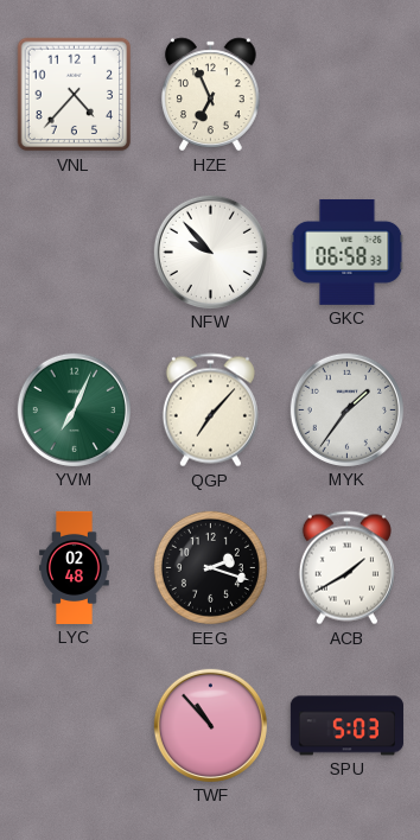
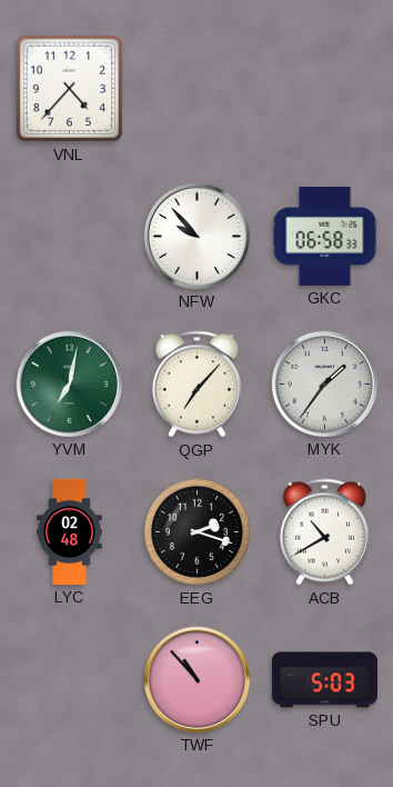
HZE: 6:56 -> none (211, 95)
YVM: 7:04 -> 7:02 (69, 383)
ACB: 1:40 -> 10:40 (324, 532)
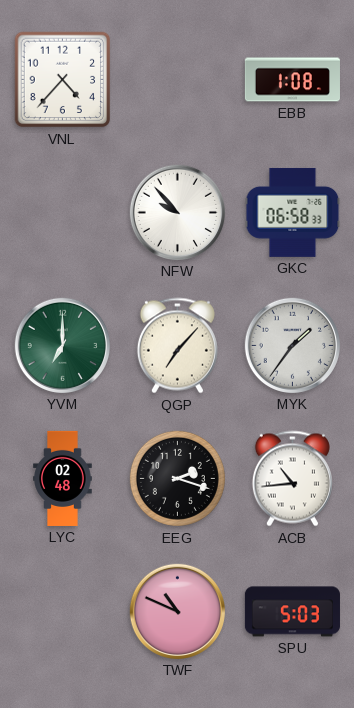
EBB: none -> 1:08 (292, 80)
YVM: 7:02 -> 7:00 (62, 345)
ACB: 10:40 -> 10:44 (292, 479)
TWF: 10:53 -> 10:49 (177, 611)
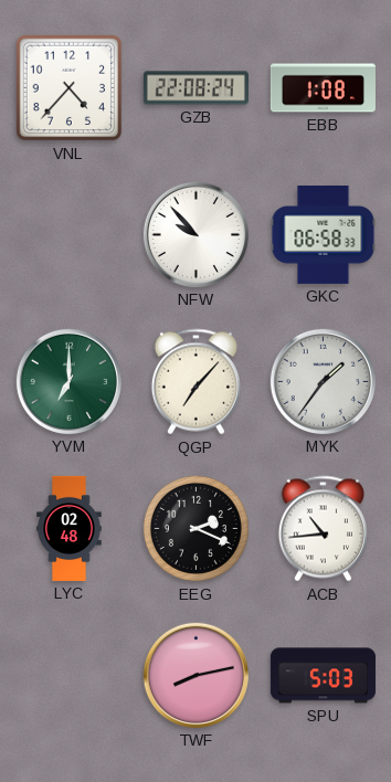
GZB: none -> 22:08 (196, 88)
EEG: 2:18 -> 2:19 (196, 528)
TWF: 10:49 -> 8:13 (196, 675)
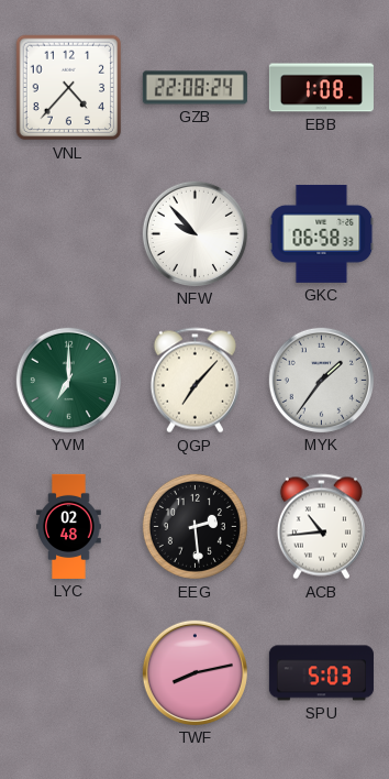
EEG: 2:19 -> 2:29 (194, 526)
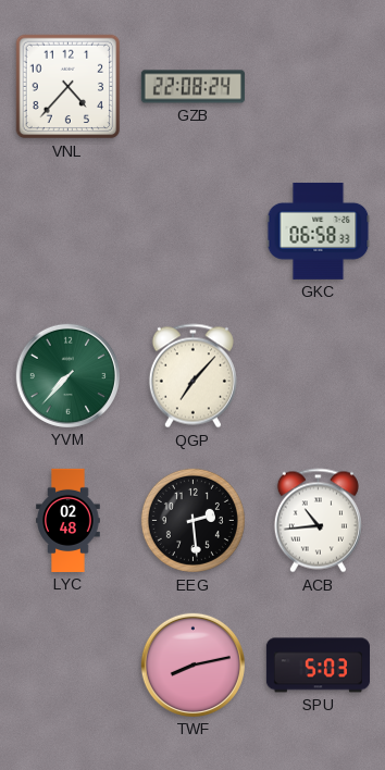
EBB: 1:08 -> none (321, 88)
NFW: 9:53 -> none (194, 233)
YVM: 7:00 -> 7:37 (67, 375)
MYK: 1:36 -> none (321, 380)
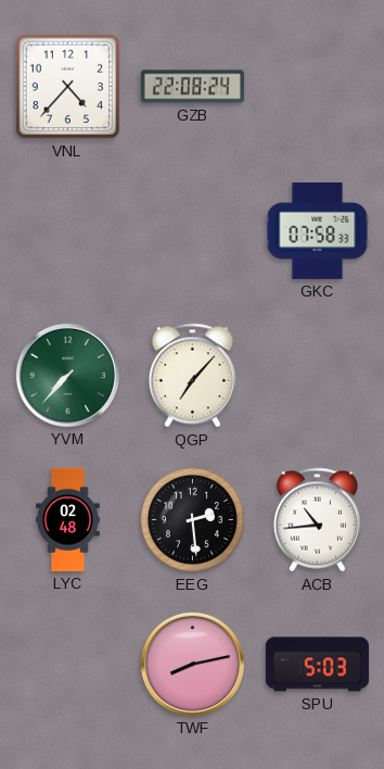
GKC: 06:58 -> 07:58 (318, 230)
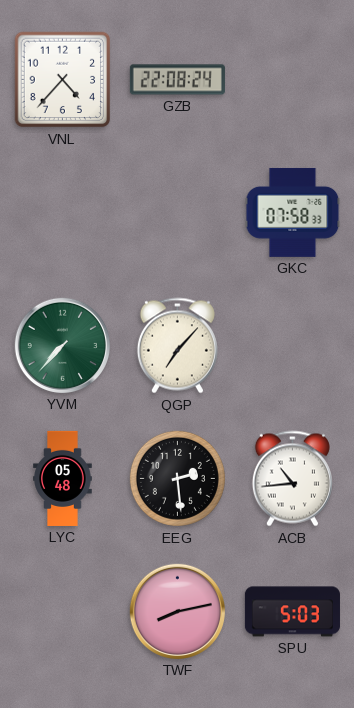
LYC: 02:48 -> 05:48 (63, 478)
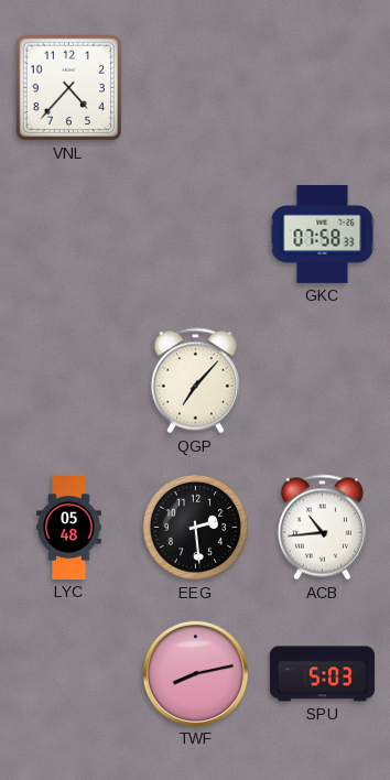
GZB: 22:08 -> none (177, 80)
YVM: 7:37 -> none (62, 345)
